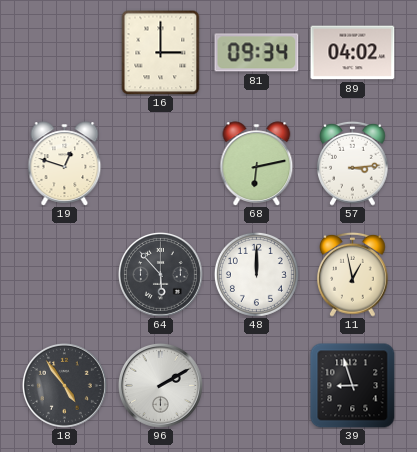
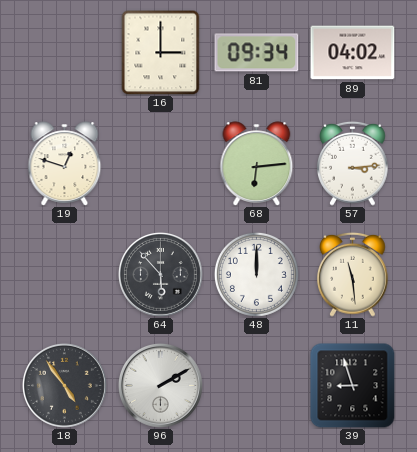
68: 6:13 -> 6:14 (257, 164)
11: 12:58 -> 11:29 (353, 274)
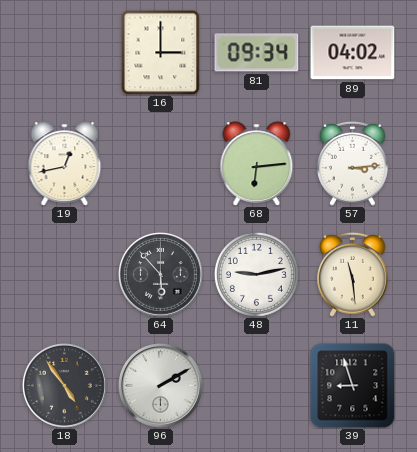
19: 12:48 -> 12:43 (65, 164)
48: 12:00 -> 9:13 (256, 274)
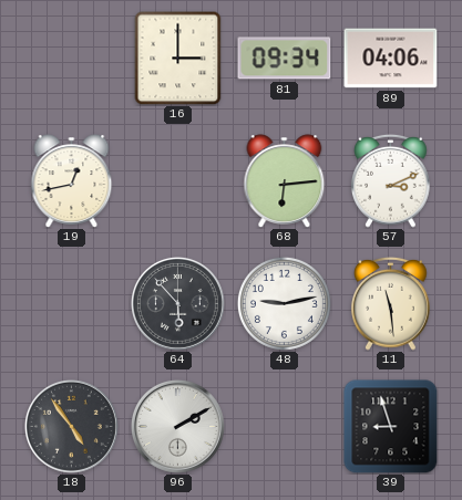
89: 04:02 -> 04:06 (391, 59)
57: 3:14 -> 3:11 (391, 180)
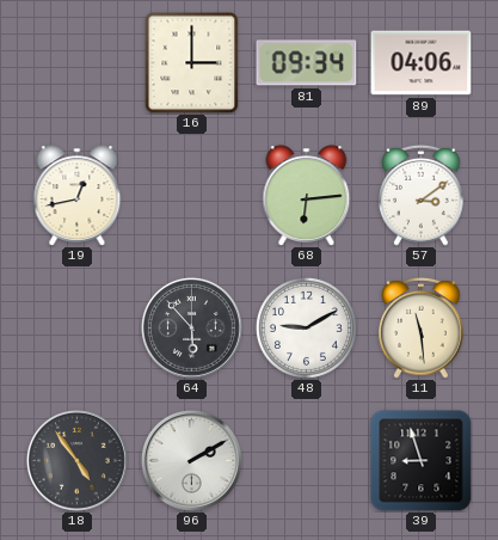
57: 3:11 -> 3:09 (422, 195)
48: 9:13 -> 9:10 (306, 327)
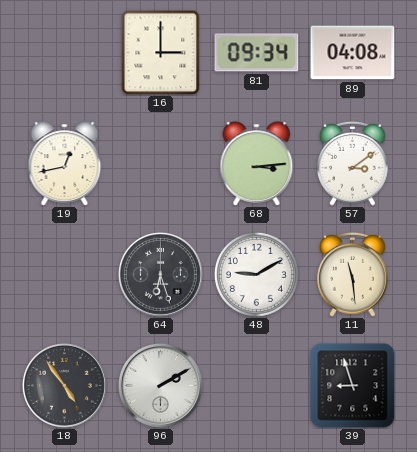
89: 04:06 -> 04:08 (353, 53)
68: 6:14 -> 3:14 (257, 164)
64: 5:53 -> 6:27 (161, 275)
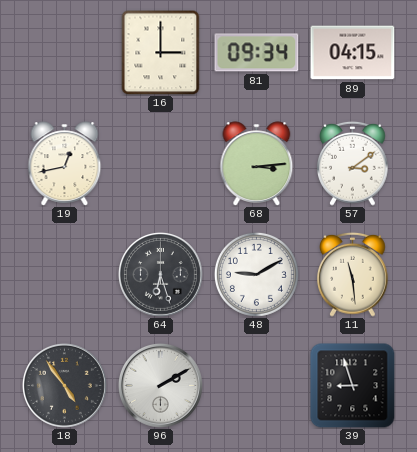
89: 04:08 -> 04:15 (353, 53)
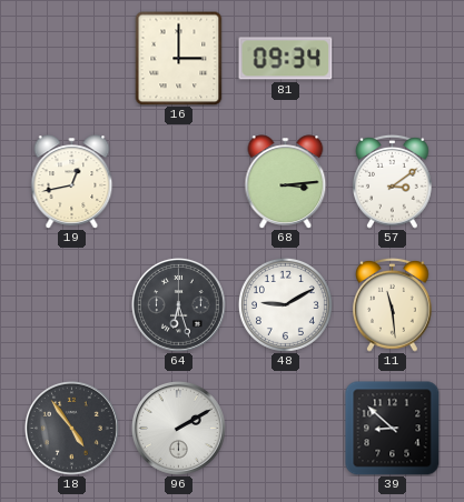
89: 04:15 -> none (353, 53)
39: 8:57 -> 8:52 (393, 429)
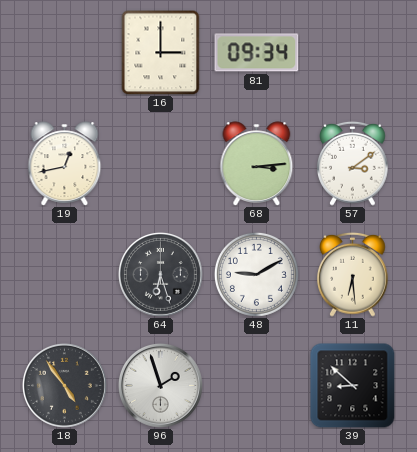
11: 11:29 -> 6:29 (353, 274)
96: 2:10 -> 1:57 (161, 386)
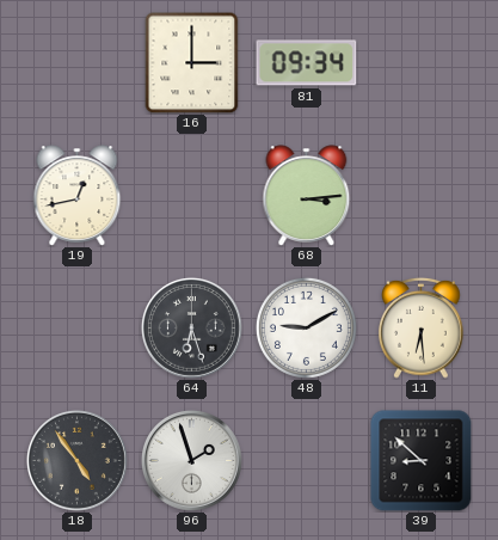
57: 3:09 -> none (353, 163)
